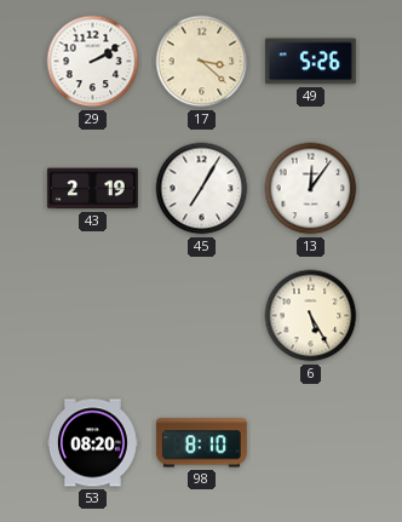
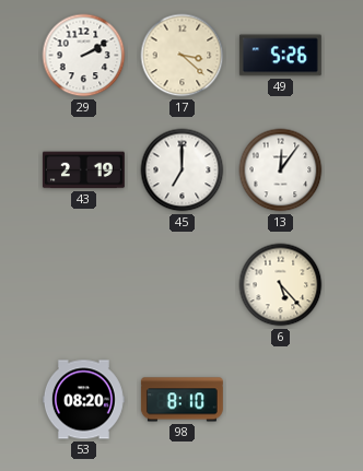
45: 7:05 -> 7:00 (183, 170)
6: 5:25 -> 5:23 (281, 285)
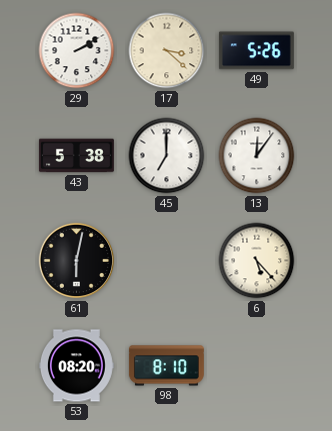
43: 2:19 -> 5:38 (76, 156)
61: none -> 6:02 (77, 261)
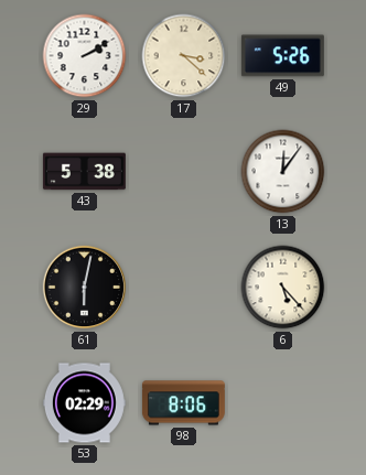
45: 7:00 -> none (167, 156)
53: 08:20 -> 02:29 (84, 403)
98: 8:10 -> 8:06 (183, 403)
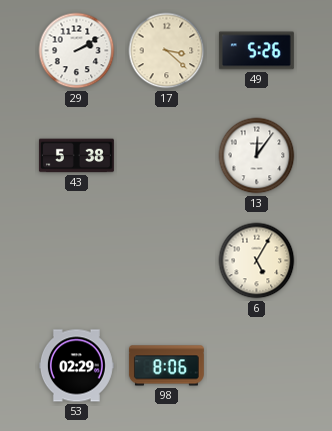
61: 6:02 -> none (85, 288)
6: 5:23 -> 5:05 (257, 261)
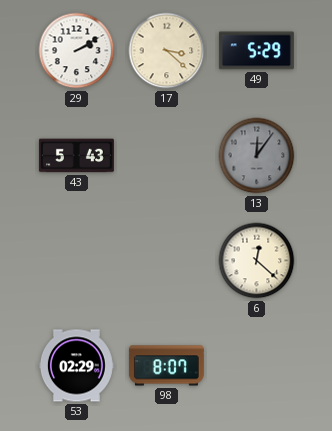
49: 5:26 -> 5:29 (256, 51)
43: 5:38 -> 5:43 (76, 156)
13 dial: white -> grey (257, 156)
6: 5:05 -> 12:22 (257, 261)
98: 8:06 -> 8:07 (166, 366)
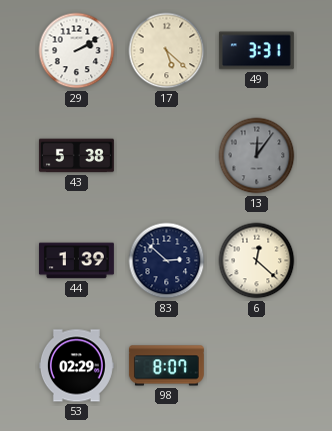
17: 3:22 -> 5:22 (167, 51)
49: 5:29 -> 3:31 (256, 51)
43: 5:43 -> 5:38 (76, 156)
44: none -> 1:39 (76, 261)
83: none -> 2:52 (167, 261)
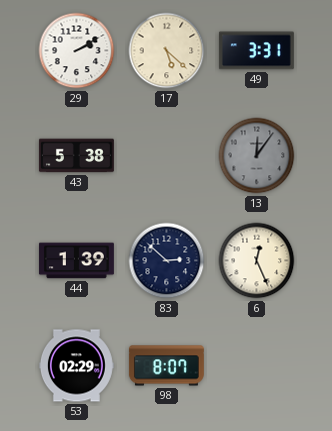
6: 12:22 -> 12:26 (257, 261)
